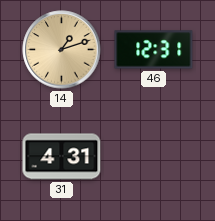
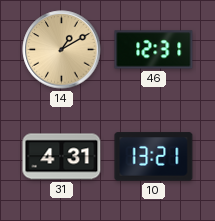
14: 1:12 -> 1:10 (62, 50)
10: none -> 13:21 (154, 157)
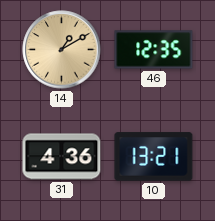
46: 12:31 -> 12:35 (154, 50)
31: 4:31 -> 4:36 (62, 157)
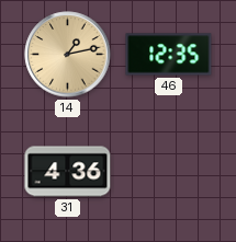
14: 1:10 -> 1:13 (68, 55)
10: 13:21 -> none (154, 157)
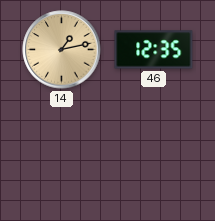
31: 4:36 -> none (68, 172)
